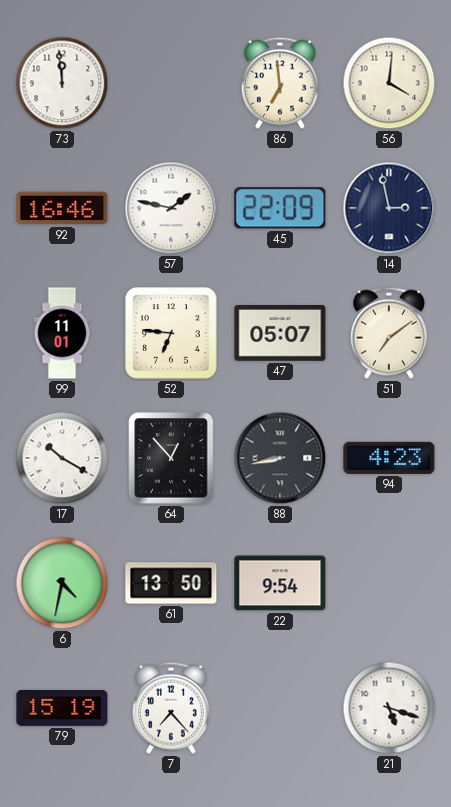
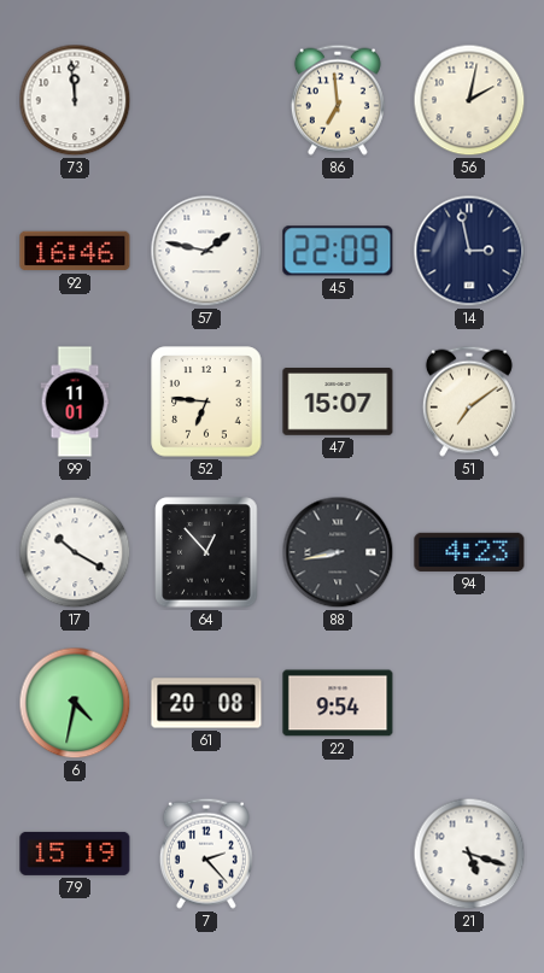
56: 4:01 -> 2:02 (469, 100)
47: 05:07 -> 15:07 (338, 403)
61: 13:50 -> 20:08 (206, 703)
7: 7:23 -> 2:23 (206, 854)
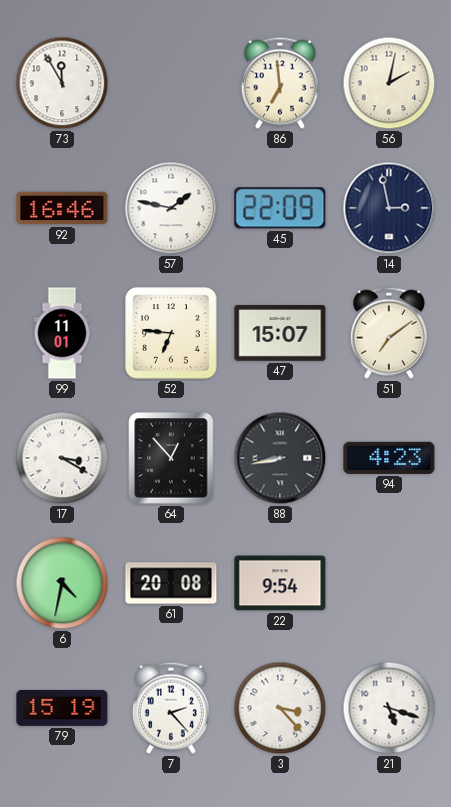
73: 11:59 -> 11:55 (62, 83)
17: 10:20 -> 3:20 (62, 458)
3: none -> 3:23 (280, 708)
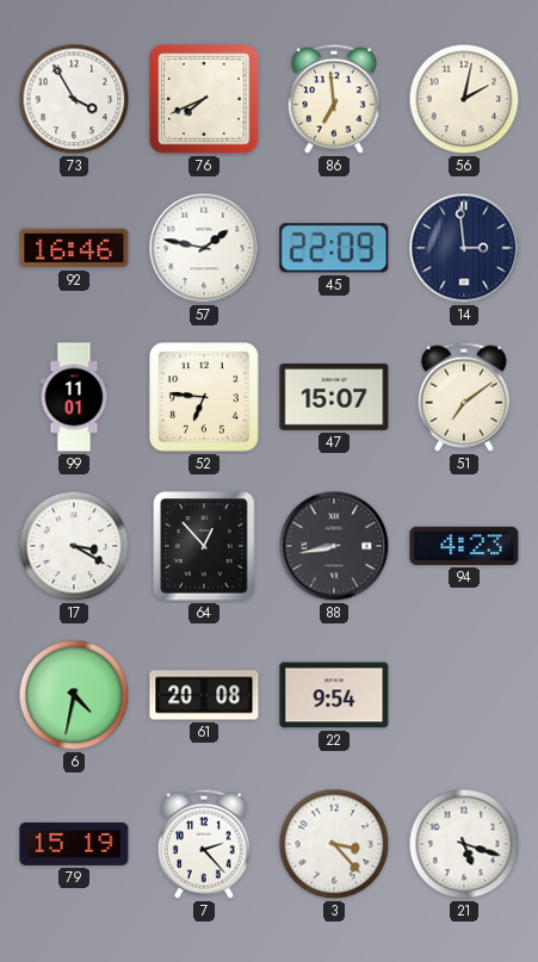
73: 11:55 -> 3:55 (74, 99)
76: none -> 7:41 (204, 99)
14: 2:58 -> 2:59 (464, 248)
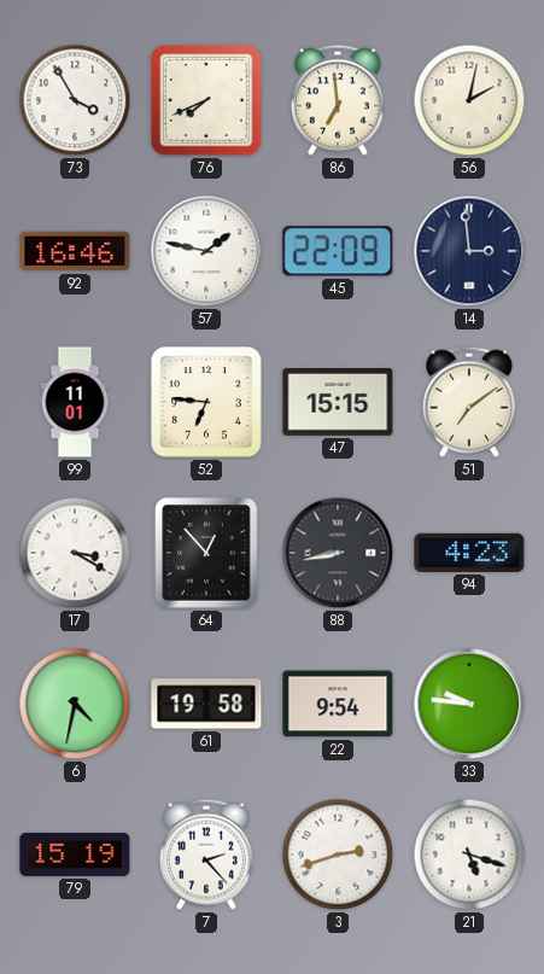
47: 15:07 -> 15:15 (338, 403)
61: 20:08 -> 19:58 (206, 704)
33: none -> 9:46 (469, 704)
3: 3:23 -> 2:42 (338, 855)
